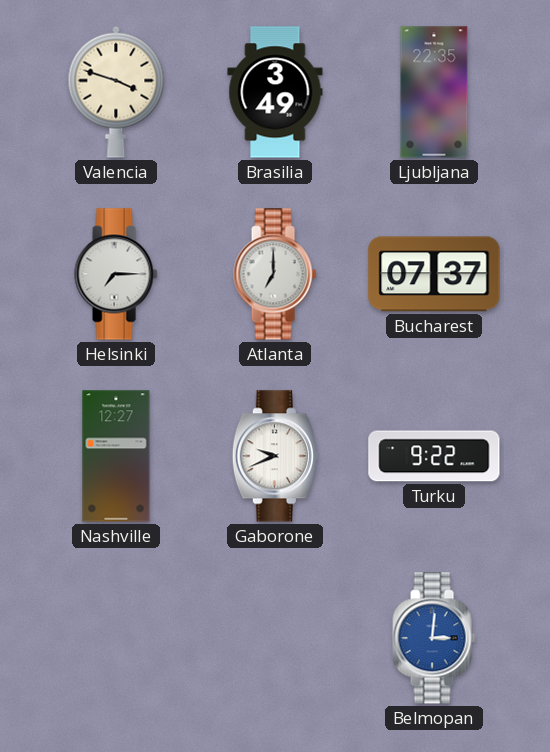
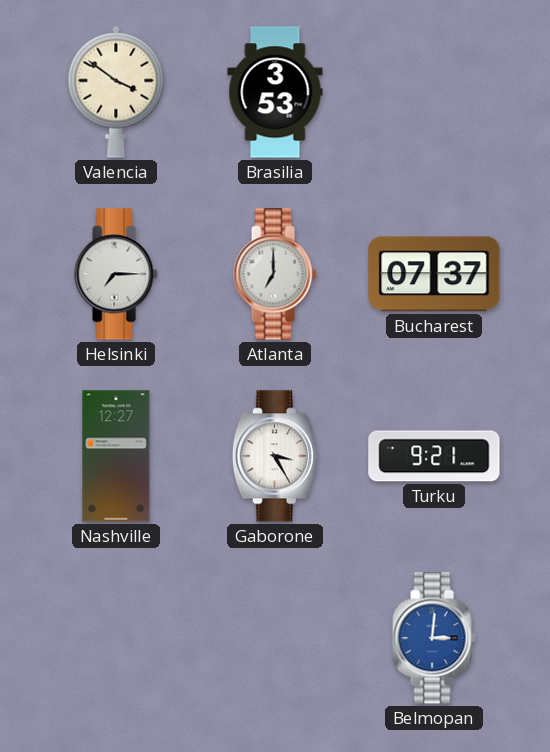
Valencia: 3:48 -> 3:51 (116, 92)
Brasilia: 3:49 -> 3:53 (275, 92)
Ljubljana: 22:35 -> none (434, 92)
Gaborone: 9:41 -> 3:25 (275, 456)
Turku: 9:22 -> 9:21 (434, 456)
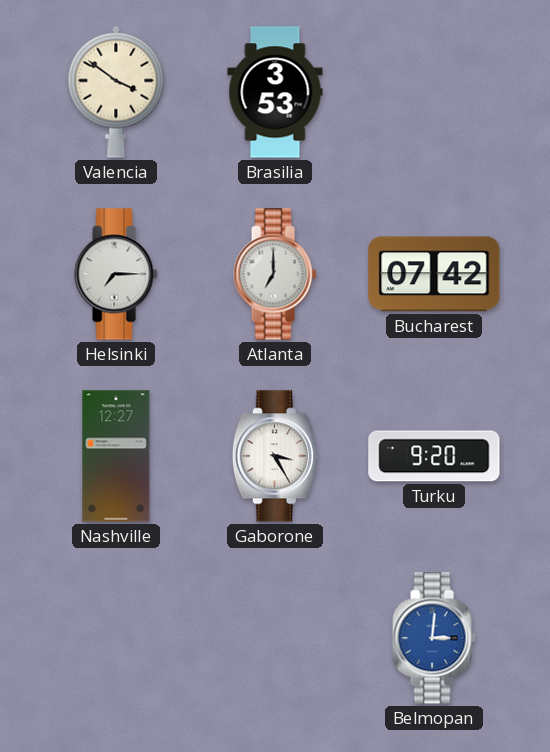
Bucharest: 07:37 -> 07:42 (434, 274)
Turku: 9:21 -> 9:20 (434, 456)
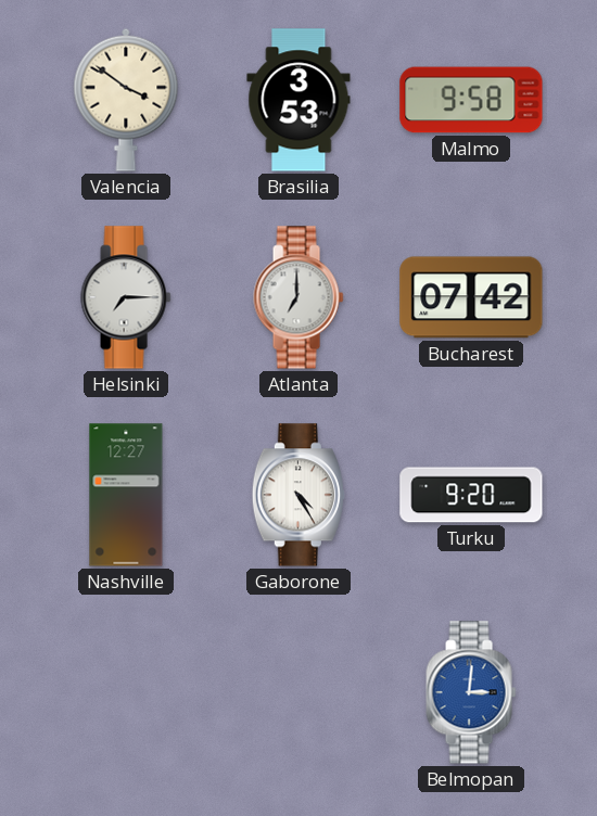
Malmo: none -> 9:58 (471, 100)
Gaborone: 3:25 -> 4:25 (298, 495)
